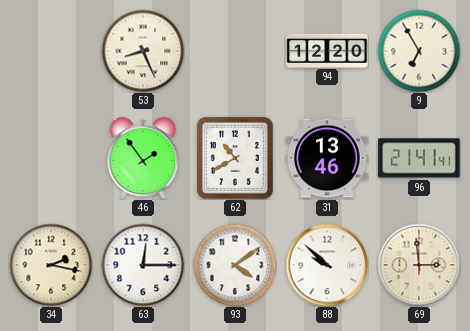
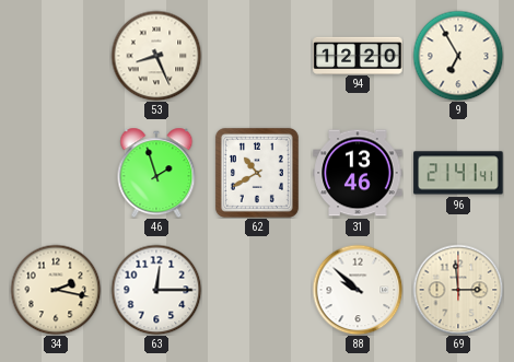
46: 1:54 -> 1:57 (156, 173)
93: 4:09 -> none (235, 265)
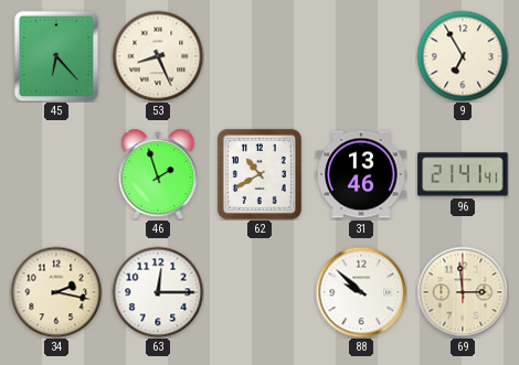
45: none -> 6:23 (56, 56)
94: 12:20 -> none (358, 55)
